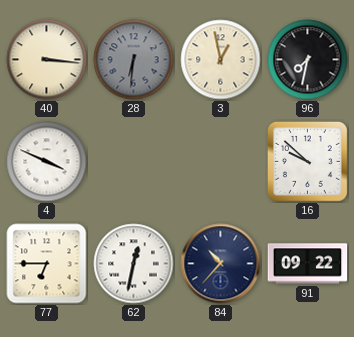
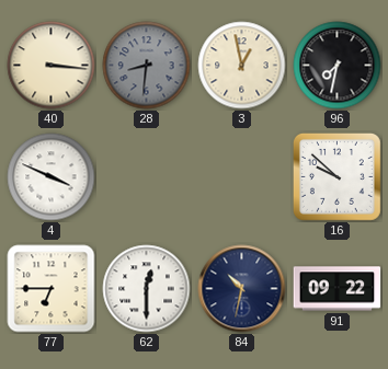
28: 6:31 -> 8:31 (147, 66)
62: 12:32 -> 12:30 (147, 289)
84: 10:37 -> 10:32 (242, 289)
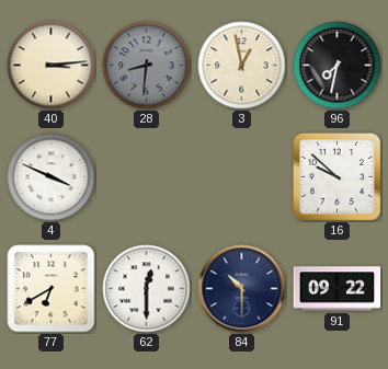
40: 3:16 -> 3:14 (52, 66)
77: 6:45 -> 6:40 (52, 289)
84: 10:32 -> 10:30 (242, 289)
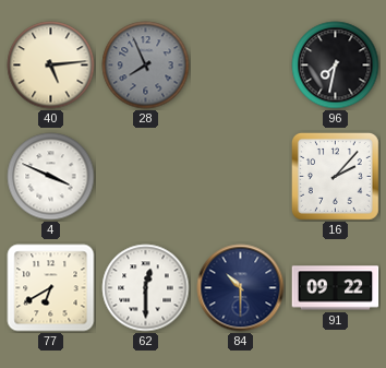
40: 3:14 -> 5:14 (51, 66)
28: 8:31 -> 7:56 (146, 66)
3: 12:58 -> none (242, 66)
16: 9:52 -> 2:07 (335, 176)
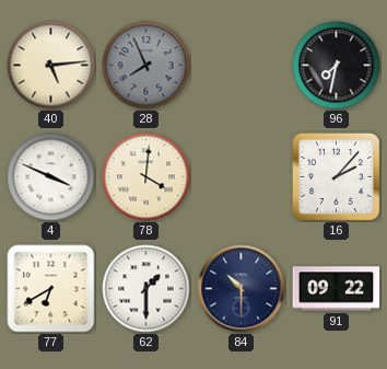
78: none -> 4:01 (146, 177)
62: 12:30 -> 1:30 (146, 289)
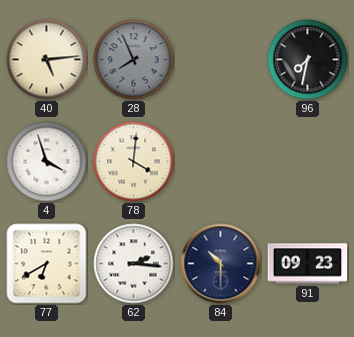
4: 3:49 -> 3:57 (47, 162)
16: 2:07 -> none (336, 176)
62: 1:30 -> 2:16 (134, 264)
91: 09:22 -> 09:23 (308, 264)
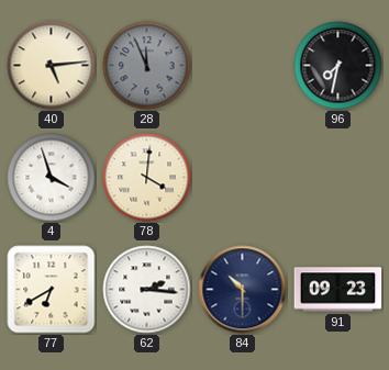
28: 7:56 -> 11:56 (147, 66)
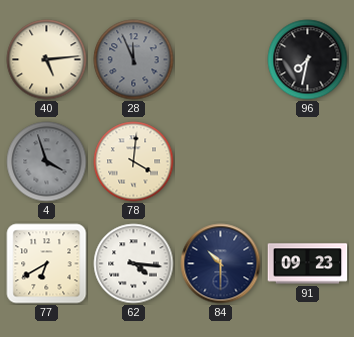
4 dial: white -> grey (47, 162)
62: 2:16 -> 4:16 (134, 264)
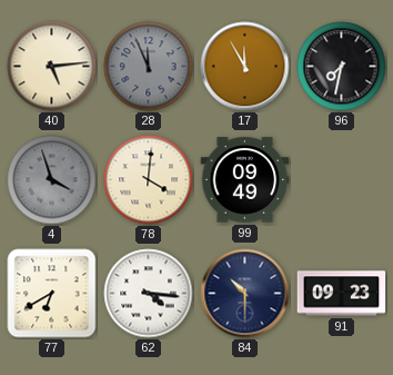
17: none -> 11:55 (245, 67)
99: none -> 09:49 (245, 180)
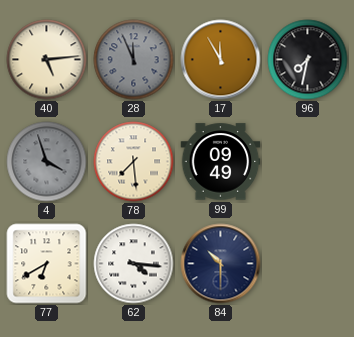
78: 4:01 -> 7:29 (134, 162)
91: 09:23 -> none (342, 294)
